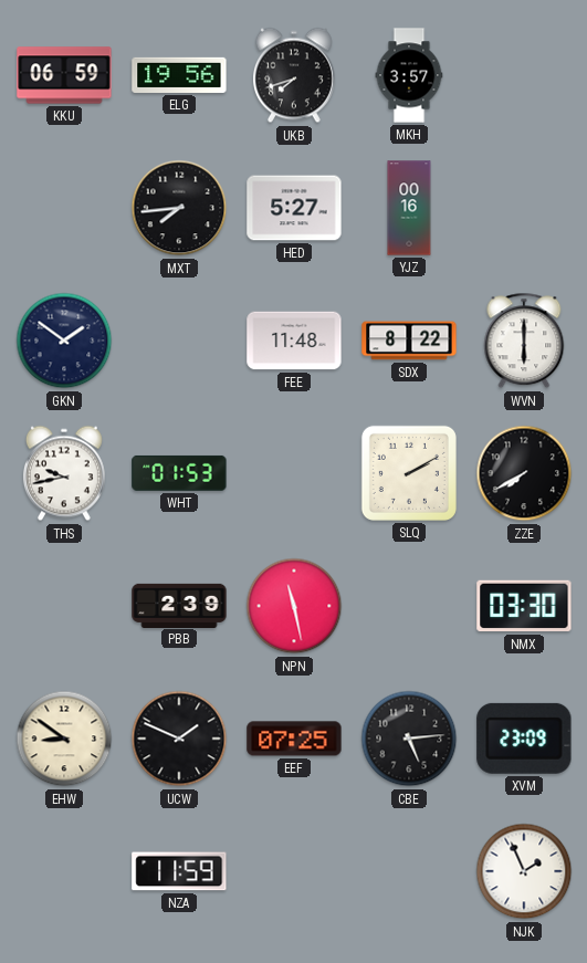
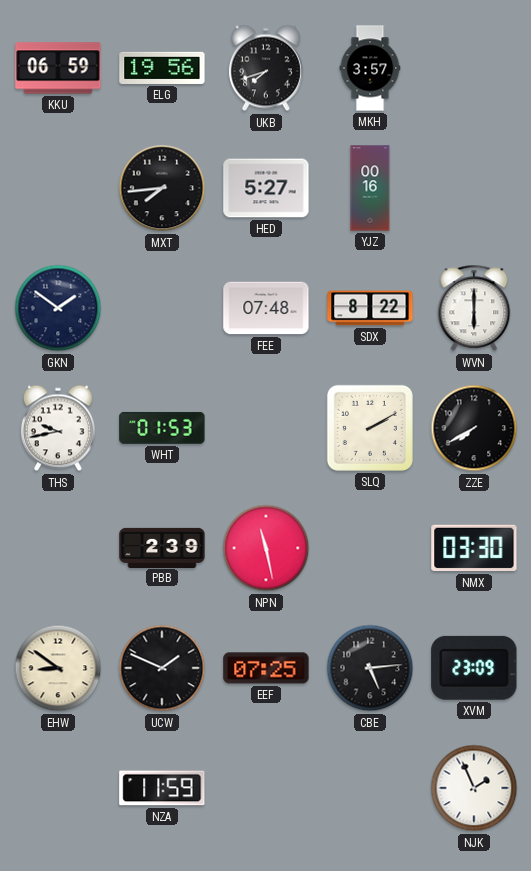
FEE: 11:48 -> 07:48 (266, 308)
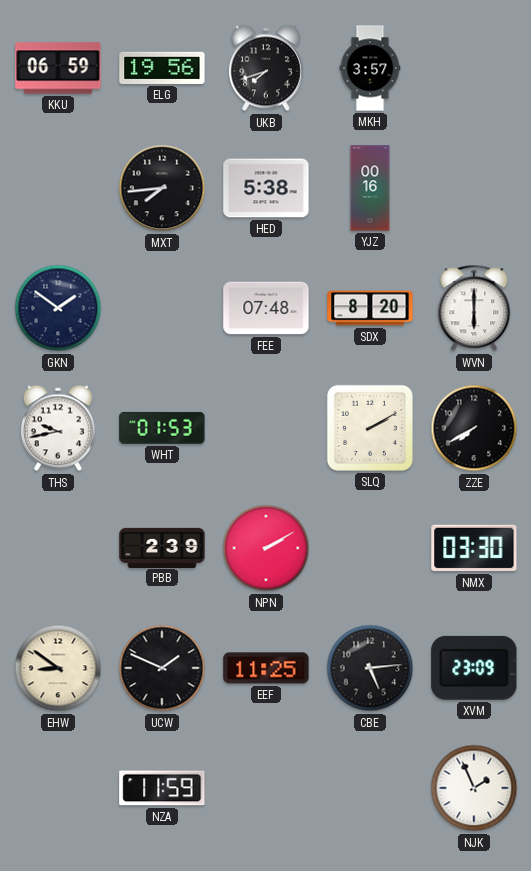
HED: 5:27 -> 5:38 (266, 188)
SDX: 8:22 -> 8:20 (370, 308)
NPN: 11:28 -> 2:10 (266, 548)
EEF: 07:25 -> 11:25 (266, 668)
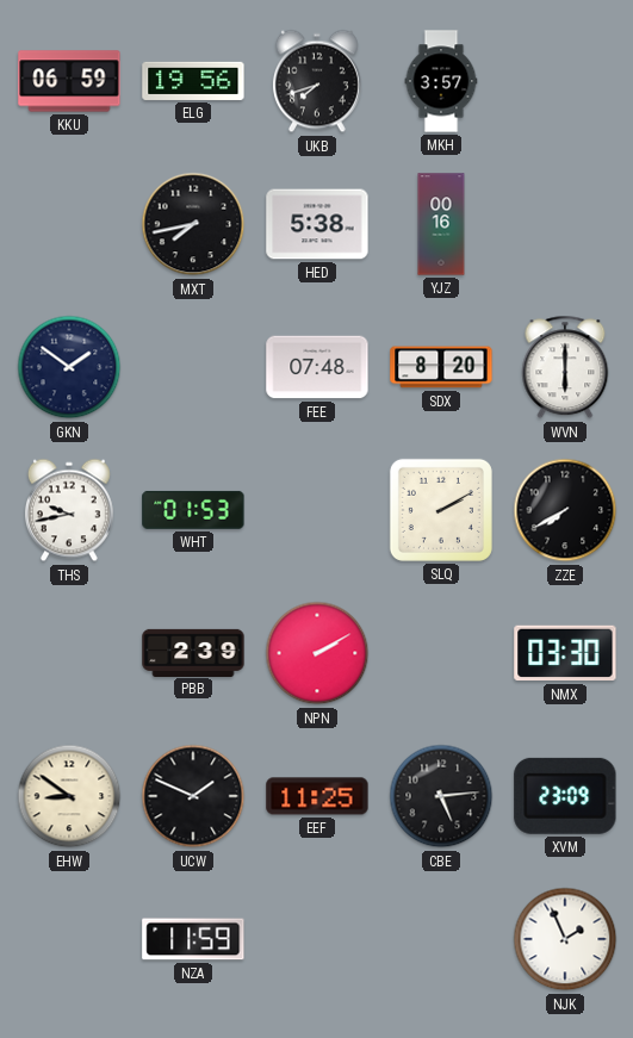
MXT: 7:44 -> 7:43 (193, 224)
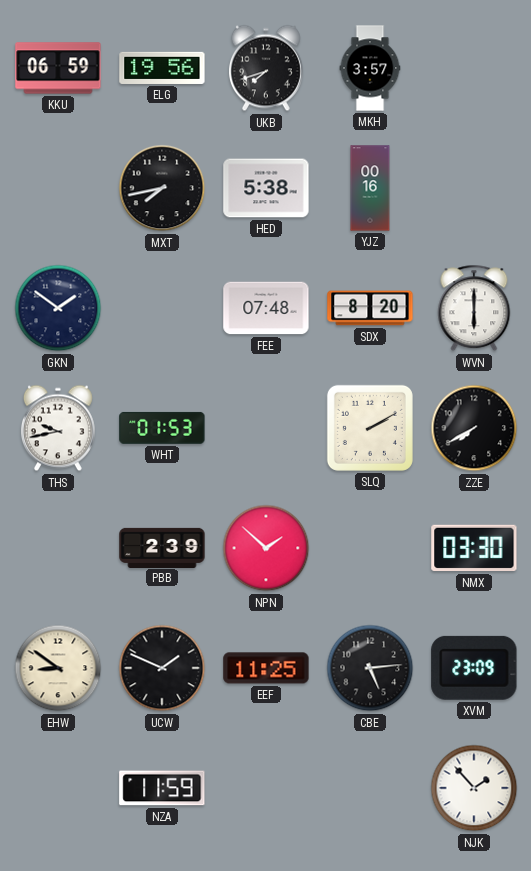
NPN: 2:10 -> 1:52 (266, 548)
NJK: 1:56 -> 1:53 (474, 788)
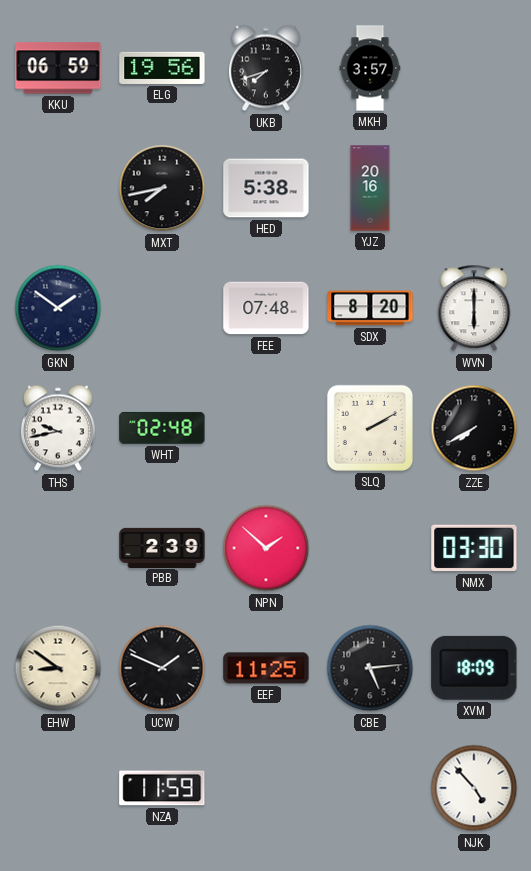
YJZ: 00:16 -> 20:16 (370, 188)
WHT: 01:53 -> 02:48 (162, 428)
XVM: 23:09 -> 18:09 (474, 668)
NJK: 1:53 -> 4:53 (474, 788)
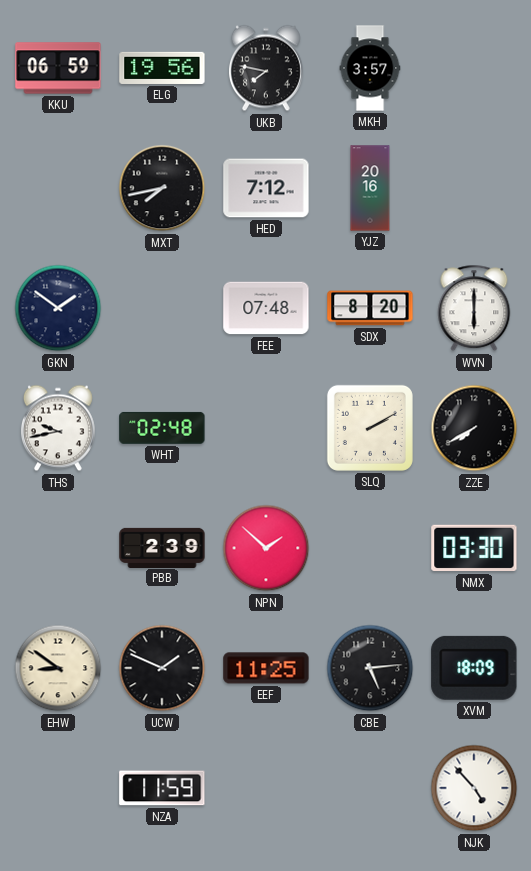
UKB: 7:42 -> 7:47 (266, 68)
HED: 5:38 -> 7:12 (266, 188)
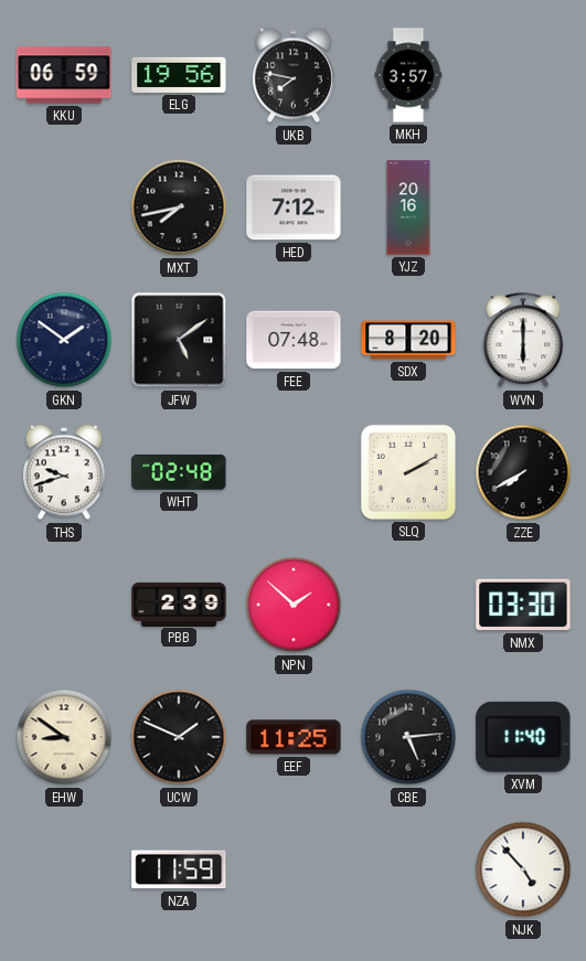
JFW: none -> 5:09 (179, 340)
THS: 9:43 -> 9:42 (64, 472)
XVM: 18:09 -> 11:40 (523, 737)
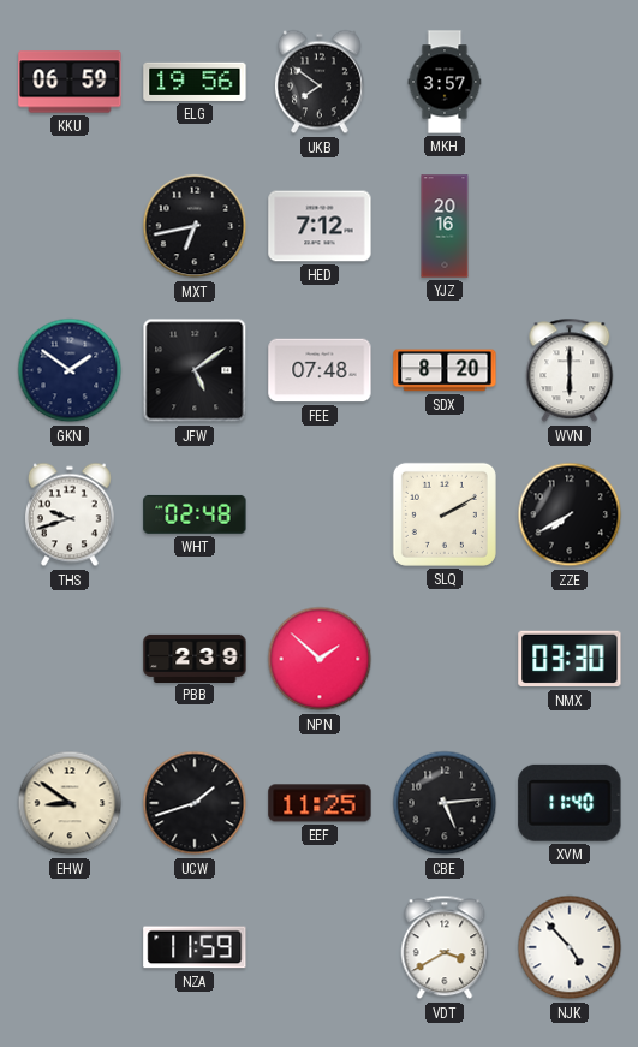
UKB: 7:47 -> 7:51 (320, 82)
MXT: 7:43 -> 6:43 (195, 226)
UCW: 1:49 -> 1:42 (195, 803)
VDT: none -> 3:40 (445, 947)
